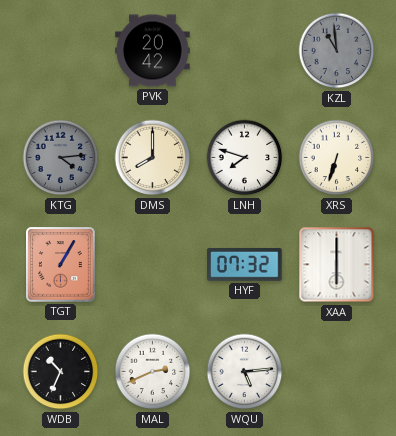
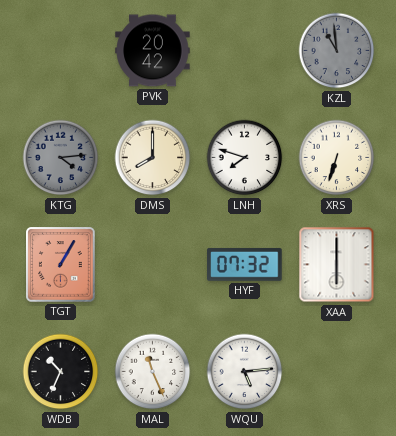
MAL: 2:41 -> 11:26 (153, 372)
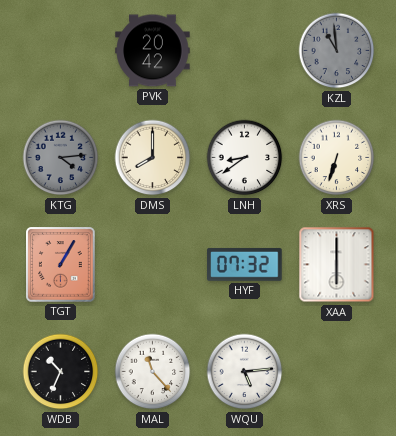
LNH: 7:48 -> 8:39 (245, 158)
MAL: 11:26 -> 11:23 (153, 372)
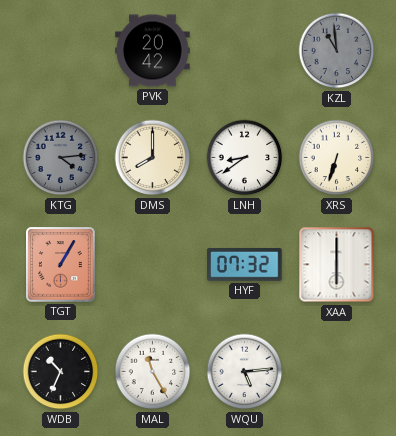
MAL: 11:23 -> 11:25 (153, 372)
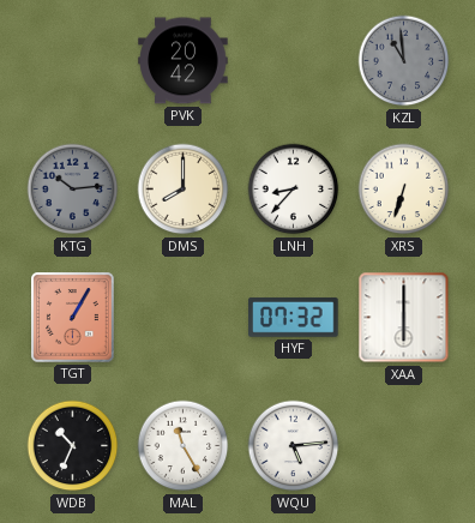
KTG: 4:14 -> 10:14 (73, 190)
LNH: 8:39 -> 8:37 (294, 190)
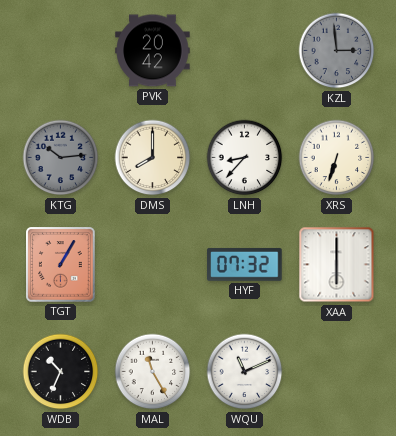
KZL: 10:59 -> 2:59 (337, 51)
WQU: 5:14 -> 11:11 (245, 372)
